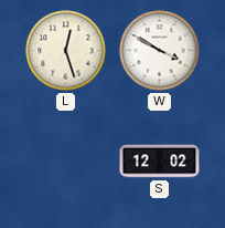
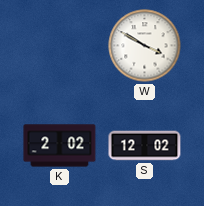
L: 12:27 -> none (66, 51)
K: none -> 2:02 (60, 146)
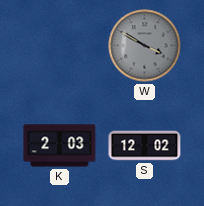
W dial: white -> grey (145, 46)
K: 2:02 -> 2:03 (60, 146)
